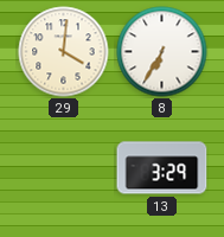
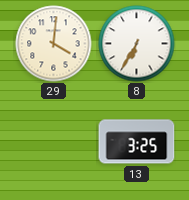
13: 3:29 -> 3:25 (137, 142)
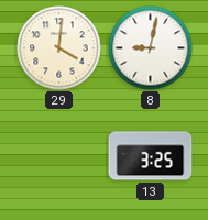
8: 6:35 -> 9:02 (151, 48)
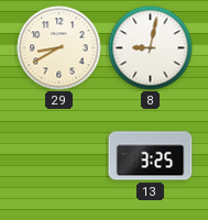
29: 4:01 -> 8:40 (59, 48)
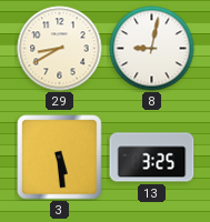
3: none -> 5:29 (60, 158)
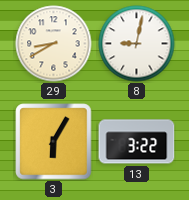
3: 5:29 -> 6:05 (54, 142)
13: 3:25 -> 3:22 (137, 142)
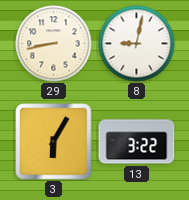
29: 8:40 -> 8:43 (54, 44)
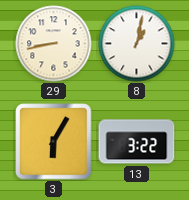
8: 9:02 -> 1:02 (137, 44)
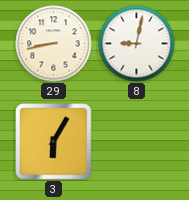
8: 1:02 -> 9:02 (137, 44)
13: 3:22 -> none (137, 142)
